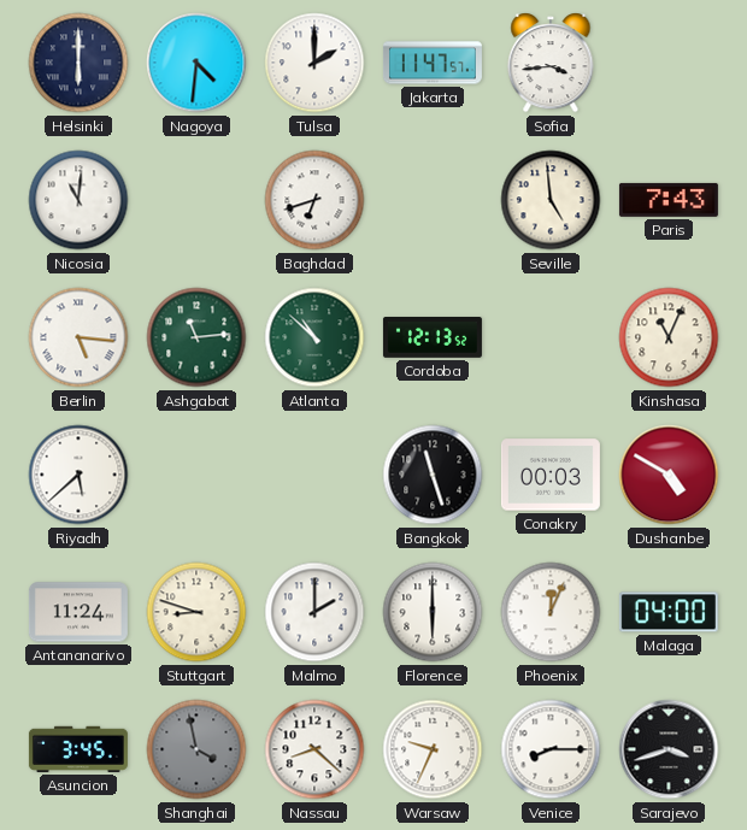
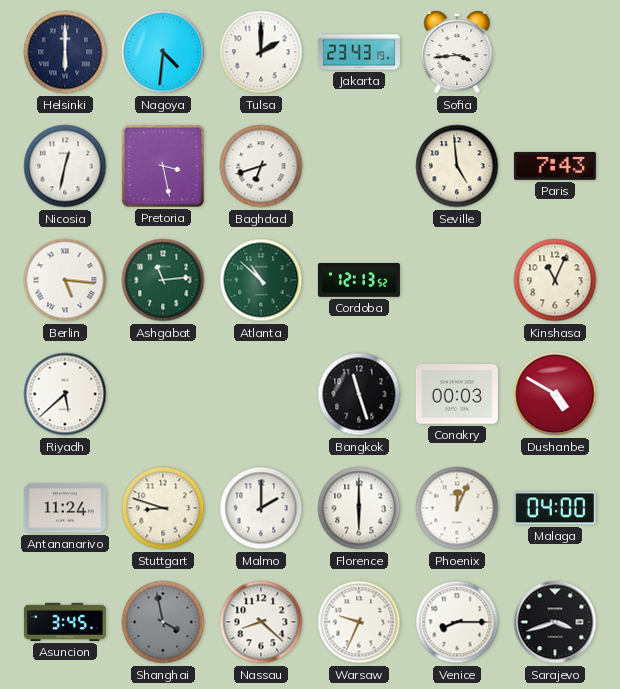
Jakarta: 11:47 -> 23:43 (359, 52)
Nicosia: 11:01 -> 12:32 (65, 166)
Pretoria: none -> 3:28 (163, 166)
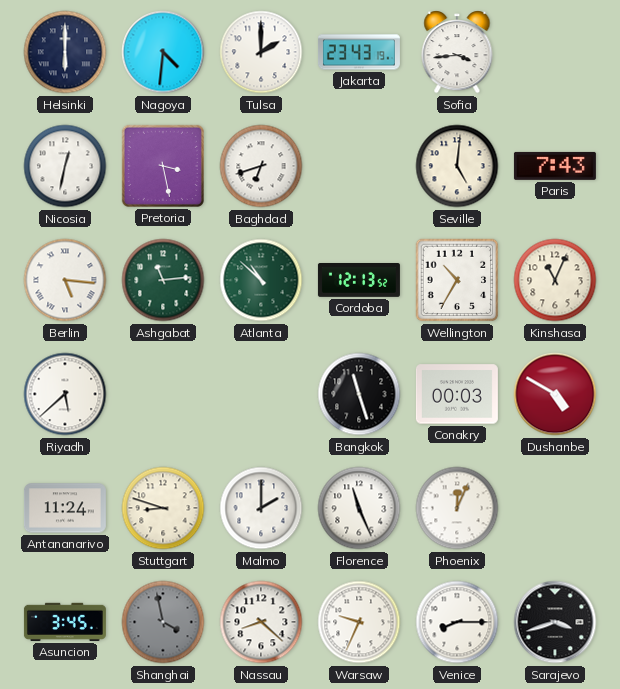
Seville: 4:59 -> 5:01 (457, 166)
Wellington: none -> 10:35 (457, 280)
Florence: 6:00 -> 11:26 (359, 508)
Malaga: 04:00 -> none (555, 508)
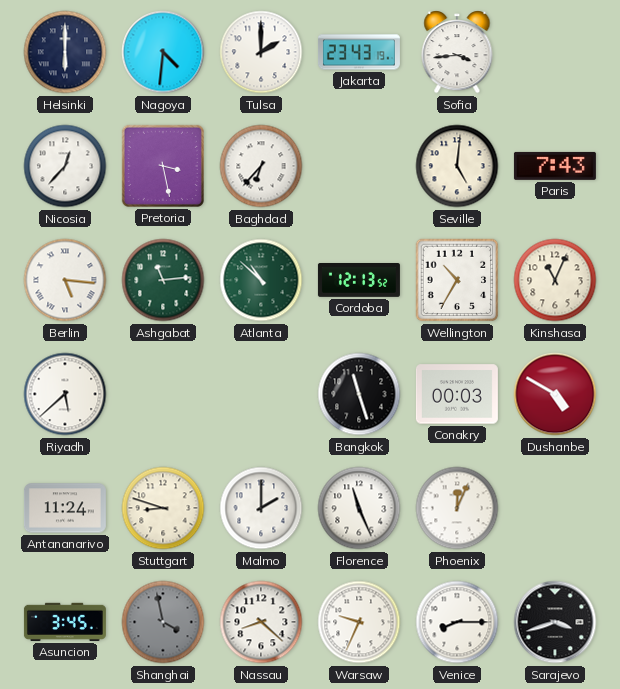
Nicosia: 12:32 -> 12:37 (65, 166)
Baghdad: 6:42 -> 6:37 (261, 166)
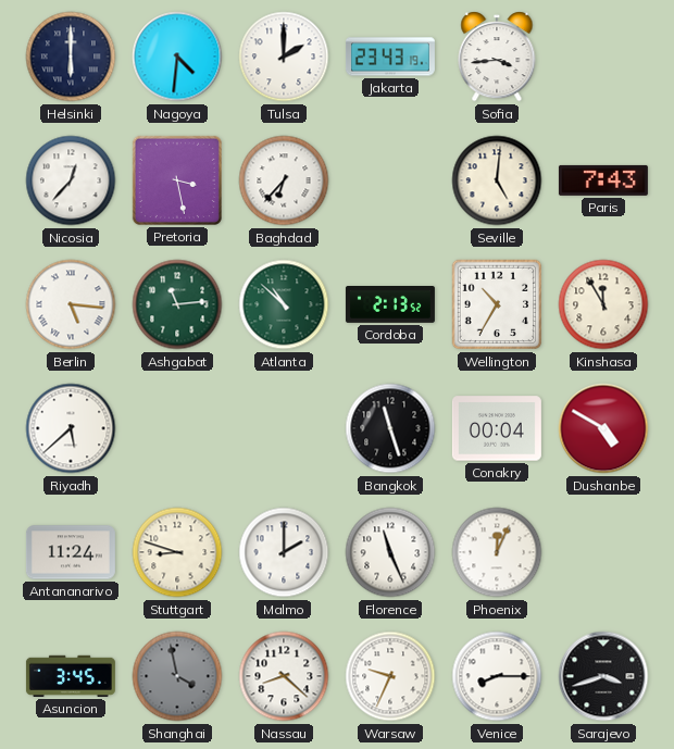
Cordoba: 12:13 -> 2:13 (390, 305)
Kinshasa: 11:04 -> 11:55 (603, 304)
Conakry: 00:03 -> 00:04 (497, 428)
